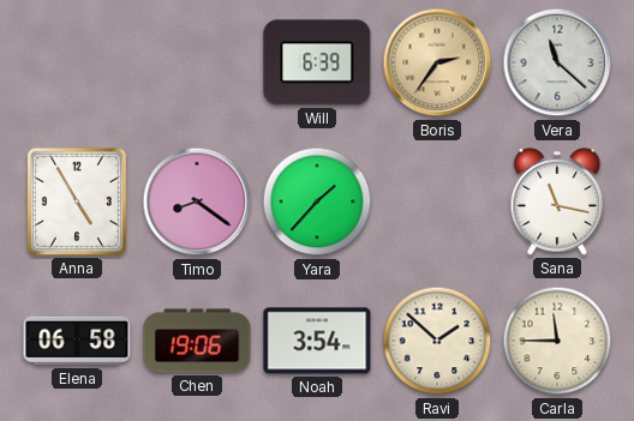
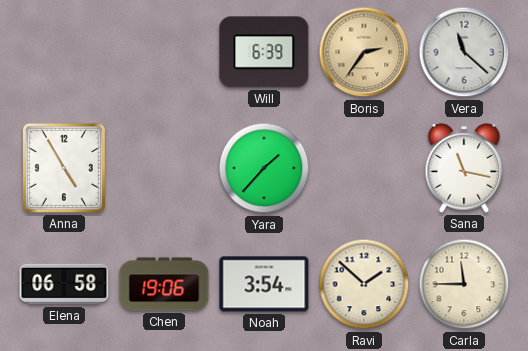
Timo: 8:21 -> none (197, 202)
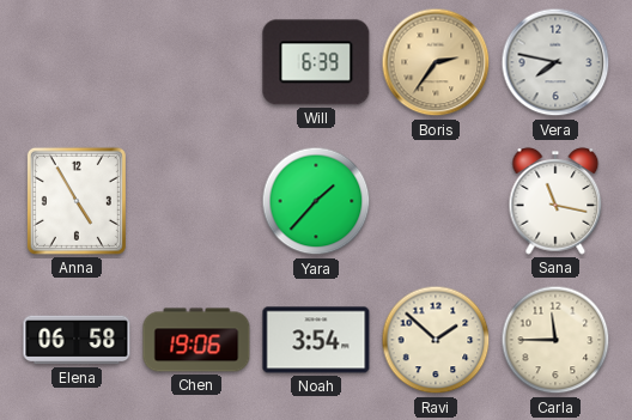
Vera: 11:22 -> 7:47 (555, 62)
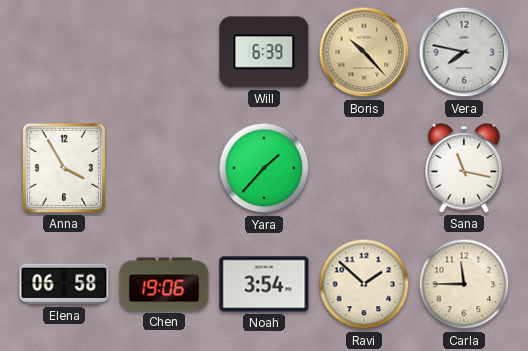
Boris: 2:36 -> 10:23 (364, 52)
Anna: 4:55 -> 3:55 (64, 168)
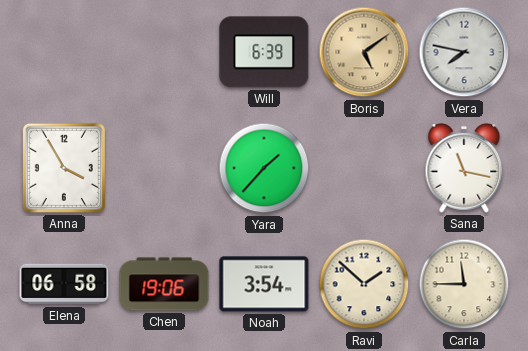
Boris: 10:23 -> 5:09 (364, 52)
